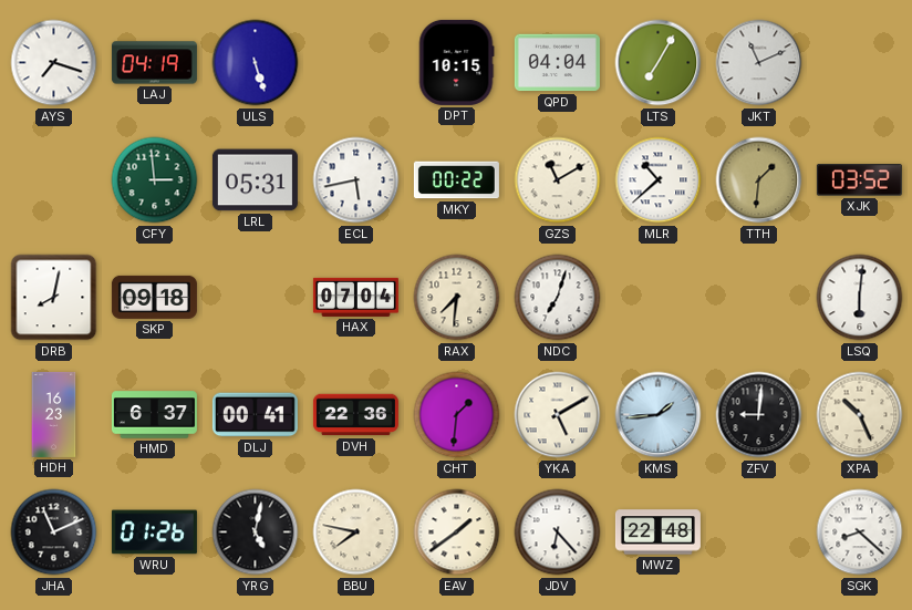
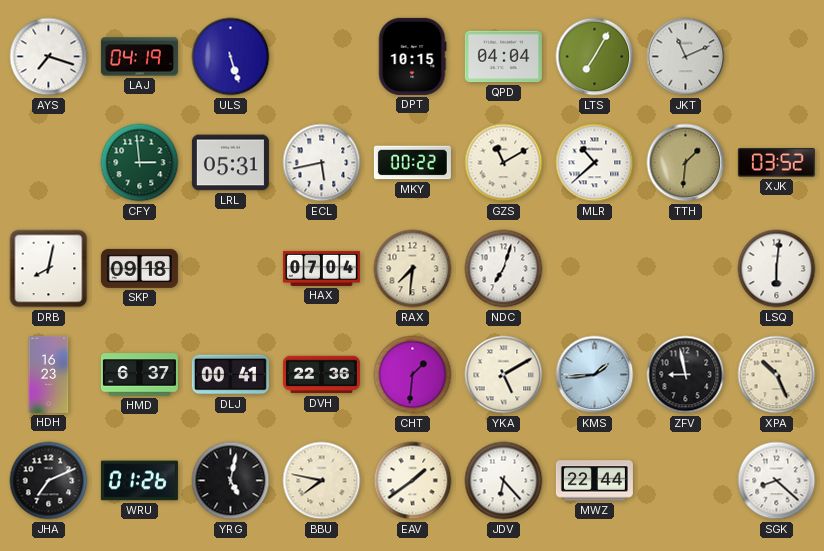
ZFV: 9:01 -> 8:58 (686, 375)
JHA: 11:11 -> 7:11 (49, 481)
MWZ: 22:48 -> 22:44 (594, 481)
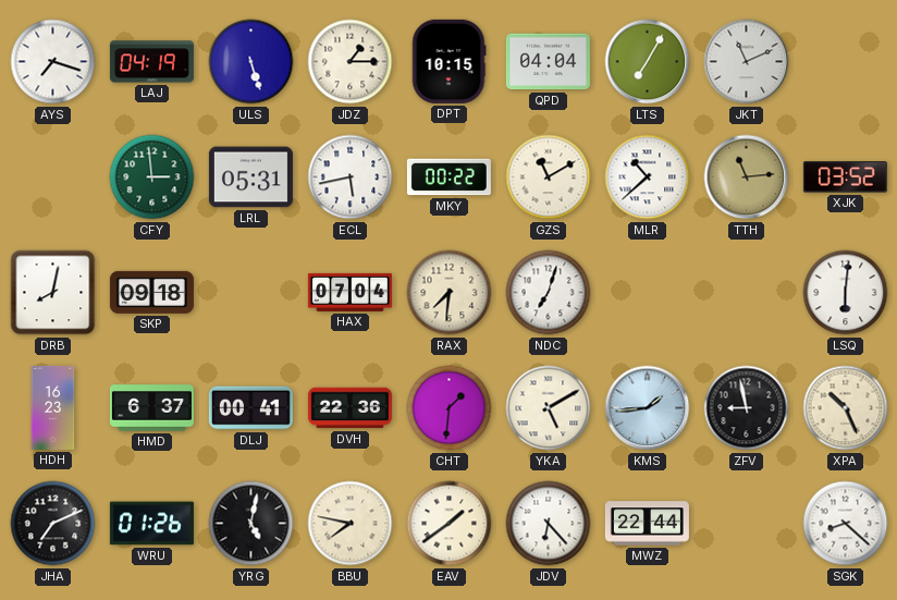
JDZ: none -> 1:15 (351, 62)
TTH: 1:31 -> 11:14 (747, 177)
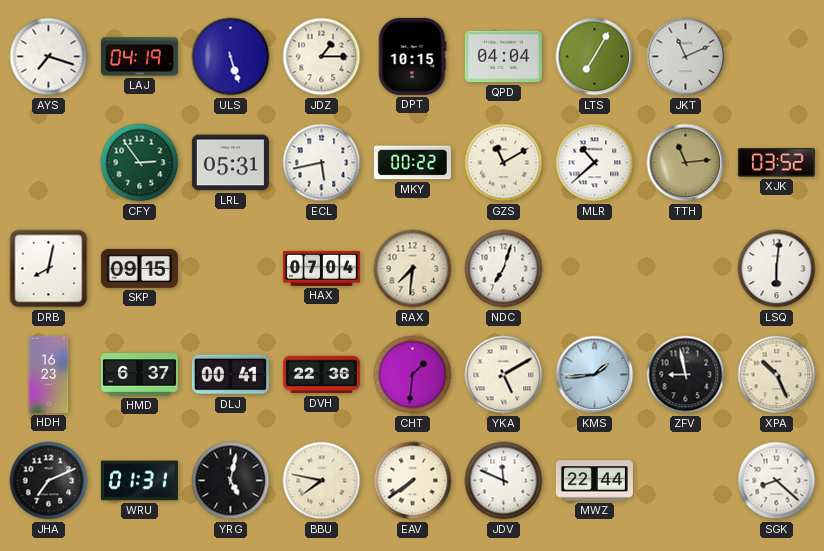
CFY: 2:59 -> 2:54 (140, 163)
SKP: 09:18 -> 09:15 (139, 268)
WRU: 01:26 -> 01:31 (139, 481)
EAV: 1:39 -> 7:39 (413, 481)
JDV: 6:23 -> 11:49 (504, 481)
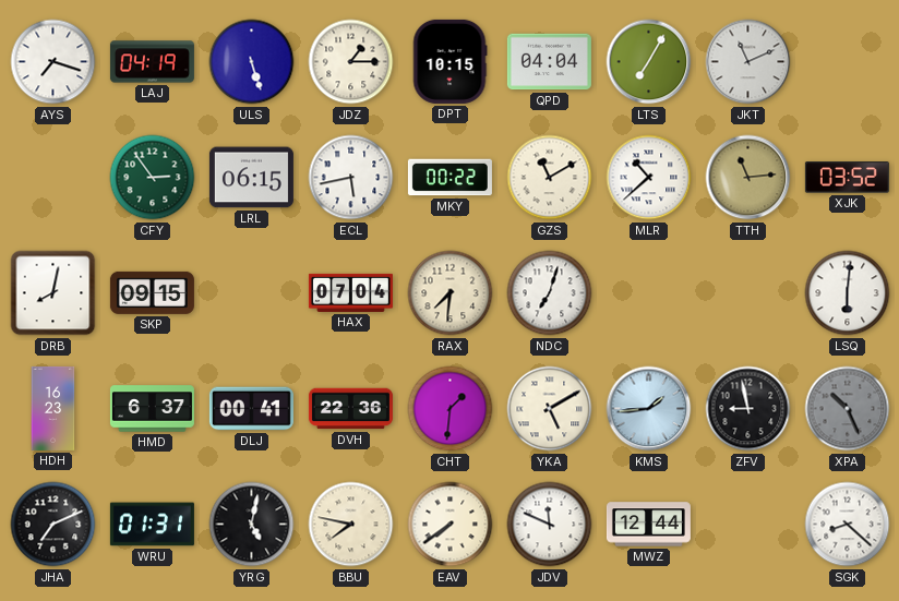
LRL: 05:31 -> 06:15 (251, 178)
XPA dial: cream -> grey (848, 409)
MWZ: 22:44 -> 12:44 (648, 525)
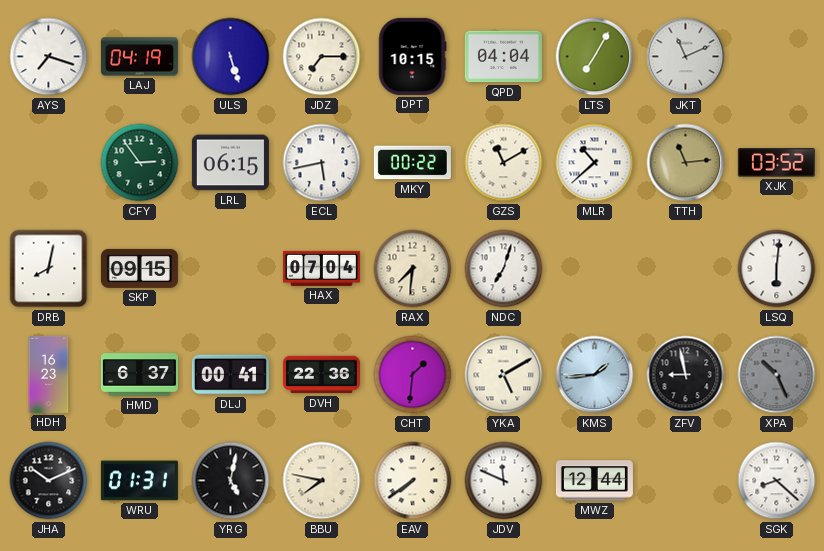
JDZ: 1:15 -> 7:15 (322, 57)
JHA: 7:11 -> 10:11 (49, 481)
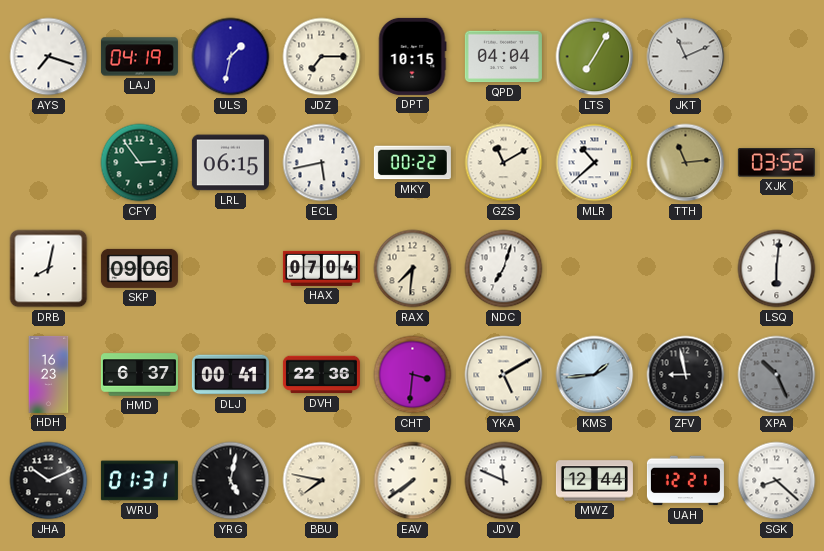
ULS: 5:27 -> 1:32 (231, 57)
SKP: 09:15 -> 09:06 (139, 268)
CHT: 1:31 -> 3:31 (413, 375)
UAH: none -> 12:21 (685, 481)
